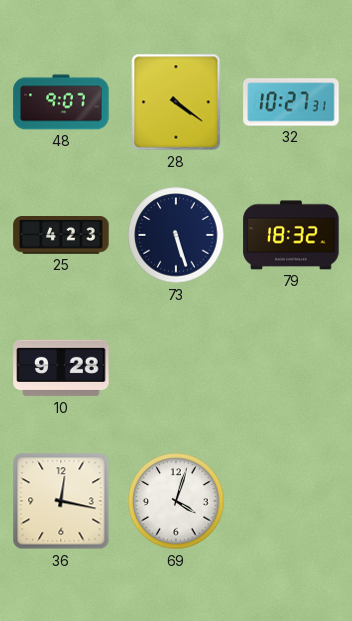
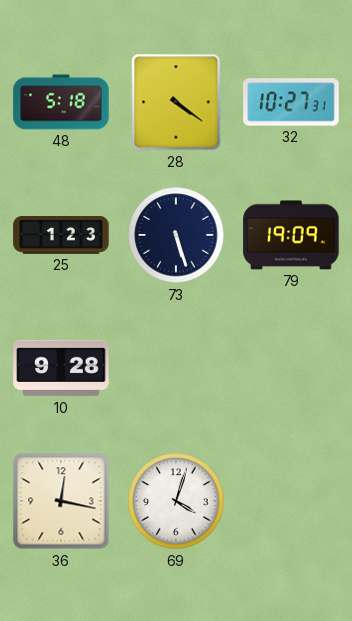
48: 9:07 -> 5:18 (61, 102)
25: 4:23 -> 1:23 (61, 236)
79: 18:32 -> 19:09 (291, 235)
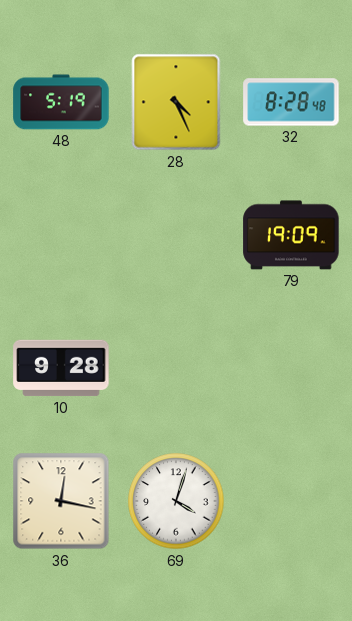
48: 5:18 -> 5:19 (61, 102)
28: 4:21 -> 4:26 (176, 102)
32: 10:27 -> 8:28 (291, 102)
25: 1:23 -> none (61, 236)
73: 5:27 -> none (176, 235)
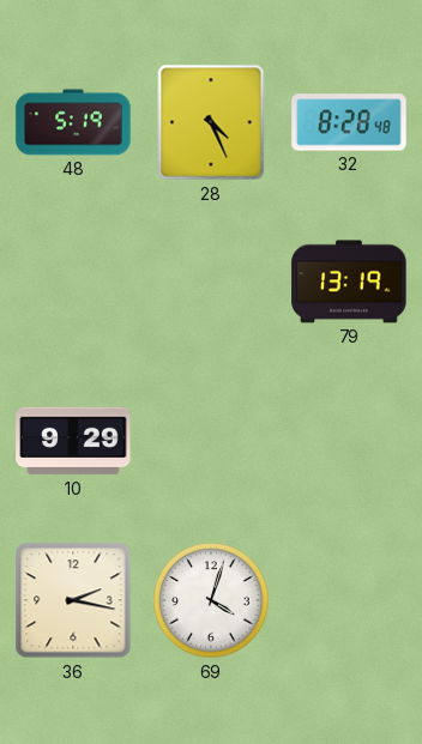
79: 19:09 -> 13:19 (349, 282)
10: 9:28 -> 9:29 (73, 441)
36: 12:17 -> 2:17 (73, 600)
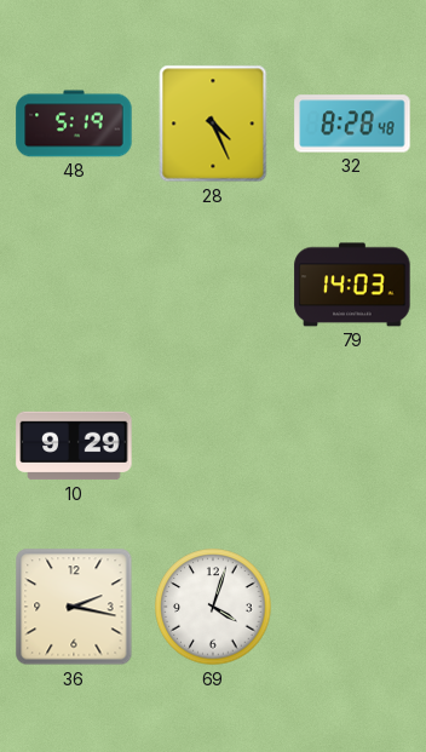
79: 13:19 -> 14:03 (352, 285)
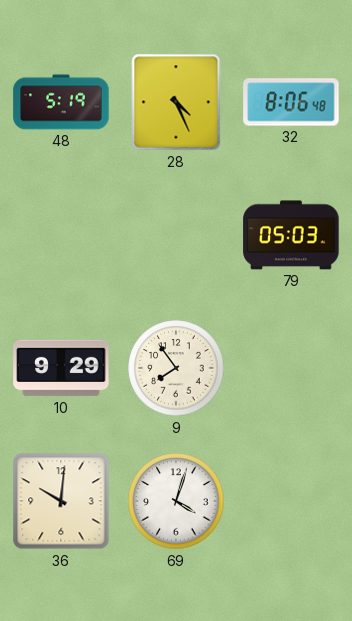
32: 8:28 -> 8:06 (291, 102)
79: 14:03 -> 05:03 (291, 235)
9: none -> 7:54 (176, 368)
36: 2:17 -> 10:01 (61, 501)
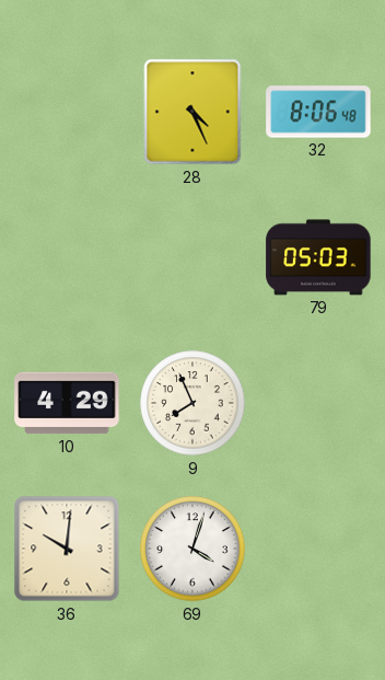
48: 5:19 -> none (61, 102)
10: 9:29 -> 4:29 (67, 403)
9: 7:54 -> 7:56 (192, 403)
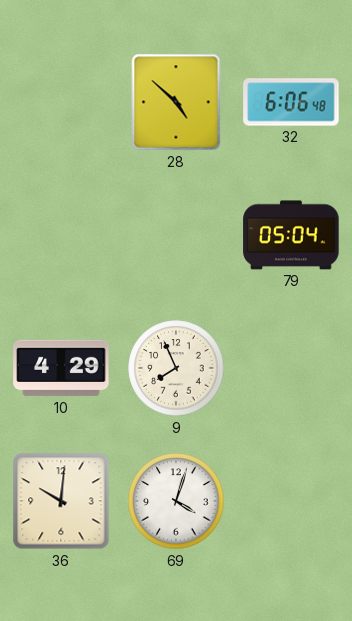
28: 4:26 -> 4:52 (176, 102)
32: 8:06 -> 6:06 (291, 102)
79: 05:03 -> 05:04 (291, 235)
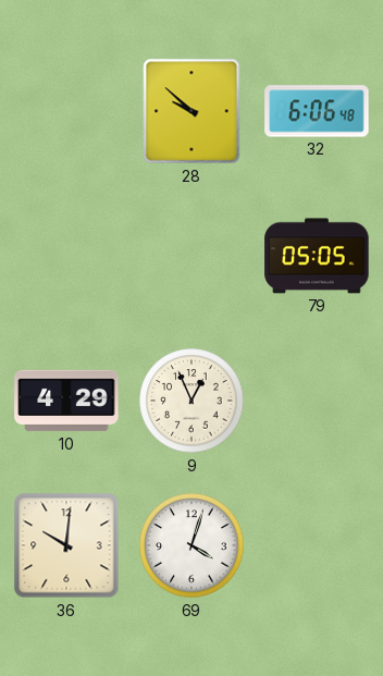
28: 4:52 -> 9:52 (191, 111)
79: 05:04 -> 05:05 (317, 256)
9: 7:56 -> 12:56 (191, 401)
